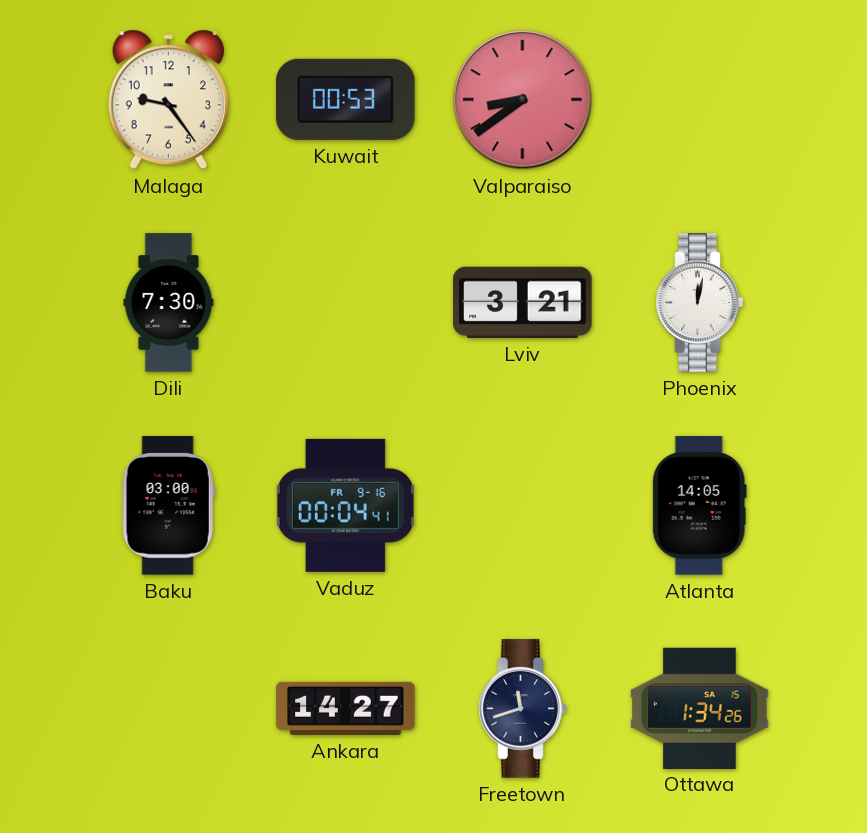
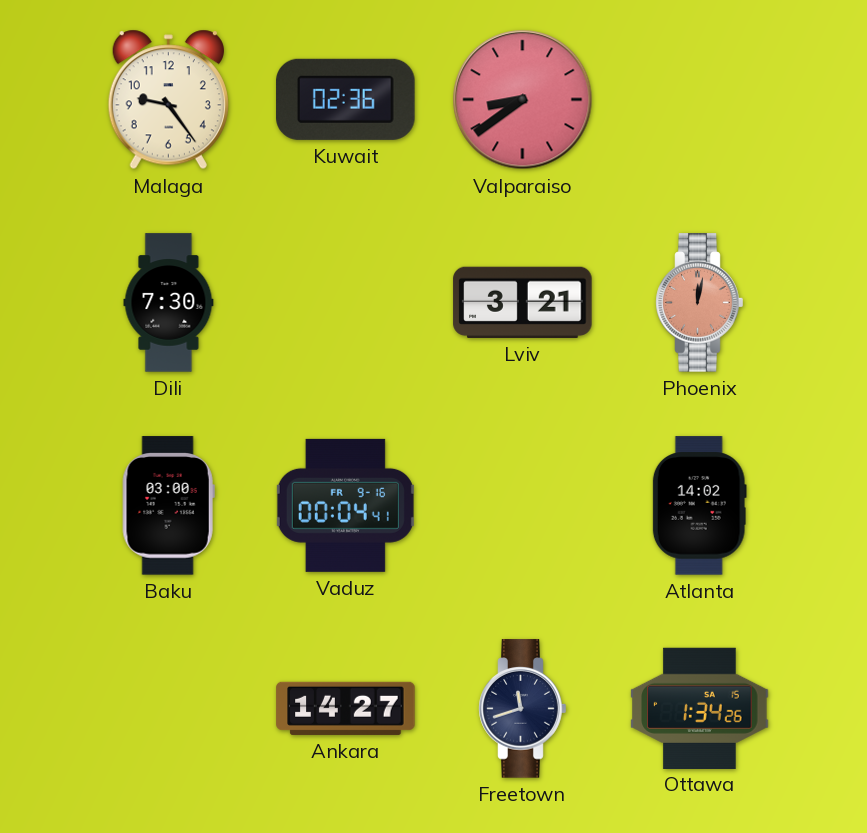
Kuwait: 00:53 -> 02:36 (346, 99)
Phoenix dial: white -> salmon (700, 303)
Atlanta: 14:05 -> 14:02 (699, 506)
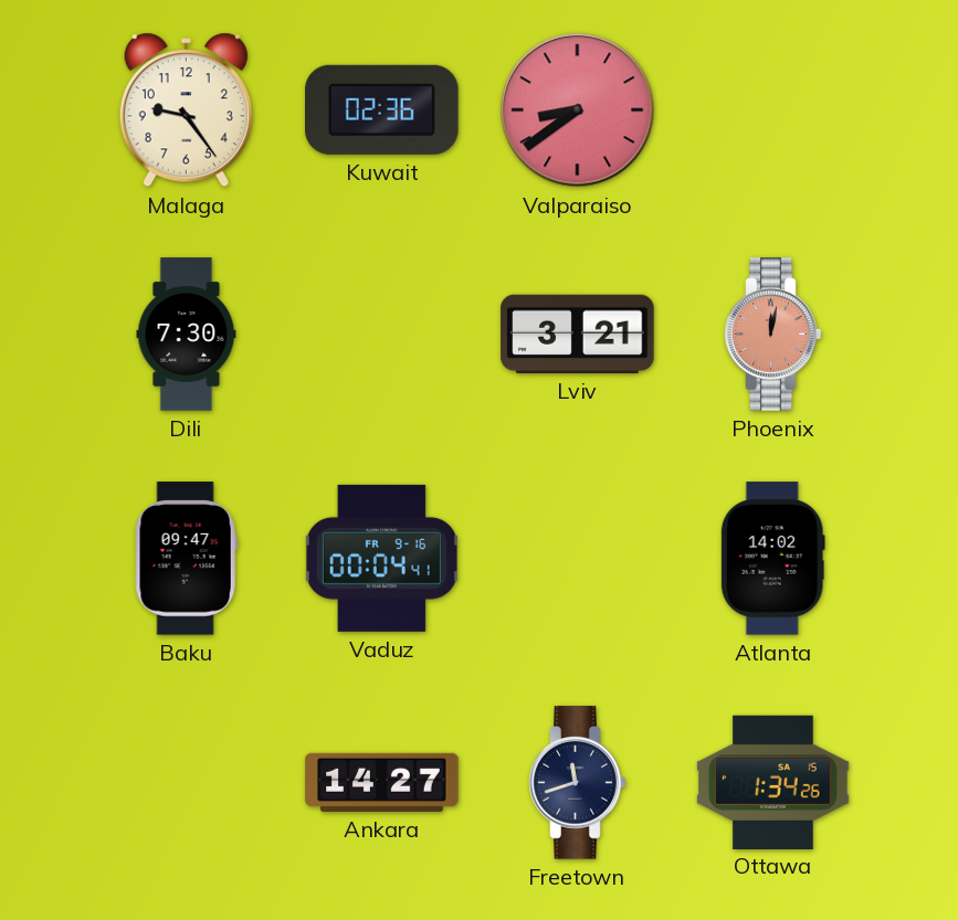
Baku: 03:00 -> 09:47 (186, 559)
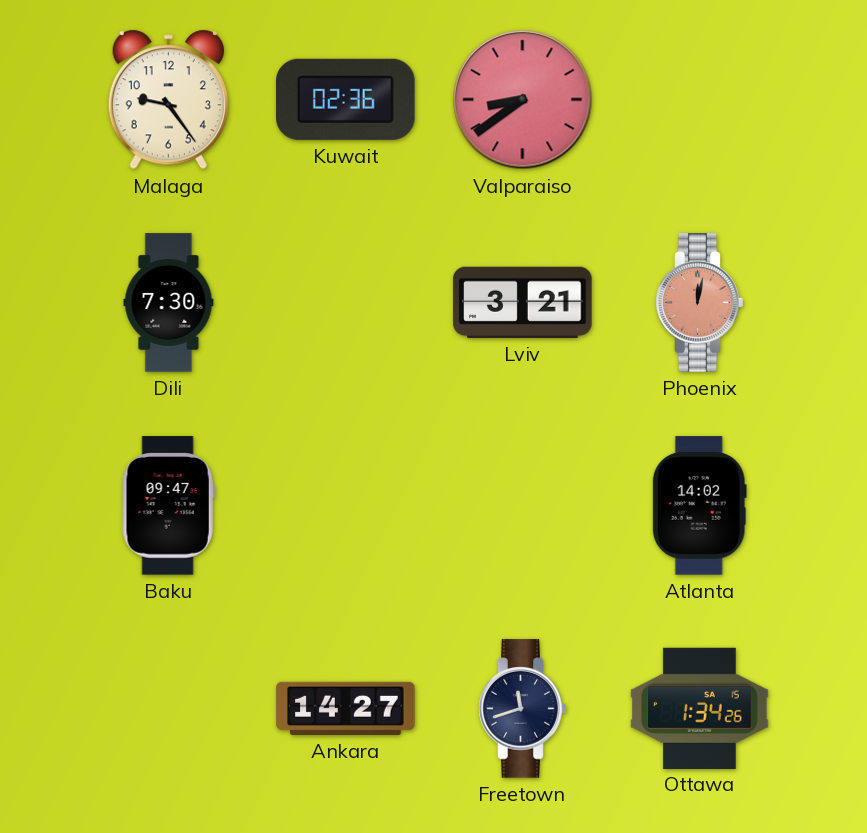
Vaduz: 00:04 -> none (381, 558)
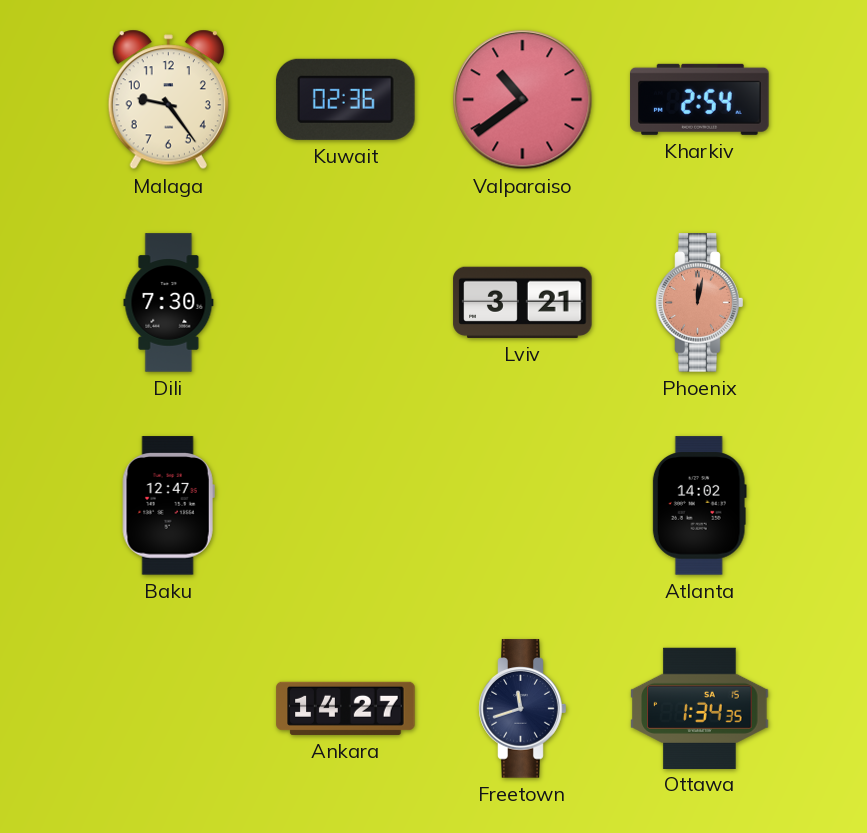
Valparaiso: 8:39 -> 10:39 (523, 100)
Kharkiv: none -> 2:54 (700, 99)
Baku: 09:47 -> 12:47 (168, 506)
Ottawa: 1:34:26 -> 1:34:35 (700, 708)
